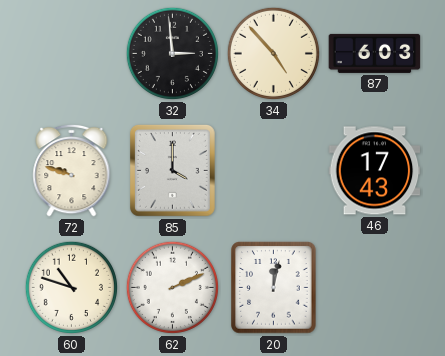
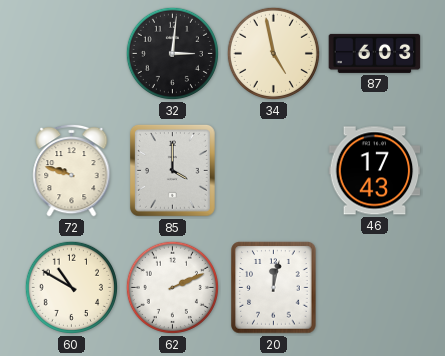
32: 2:59 -> 3:01 (172, 53)
34: 4:53 -> 4:58 (273, 53)
60: 10:48 -> 10:50 (71, 287)
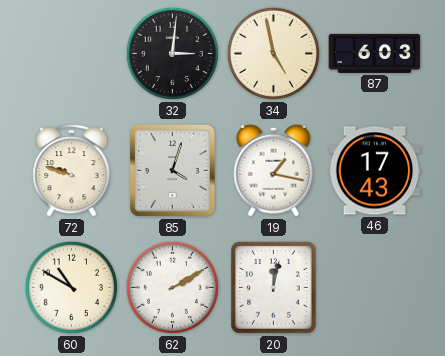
85: 4:00 -> 4:03 (172, 171)
19: none -> 1:17 (274, 170)
62: 2:11 -> 2:10 (172, 287)
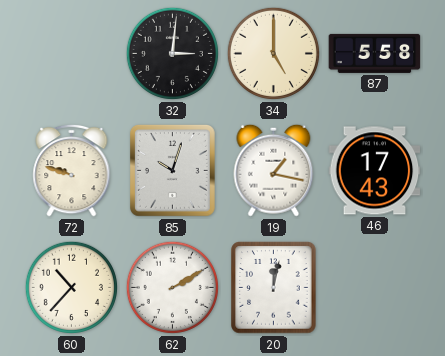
34: 4:58 -> 5:00 (273, 53)
87: 6:03 -> 5:58 (375, 53)
85: 4:03 -> 10:03 (172, 171)
60: 10:50 -> 10:37 (71, 287)
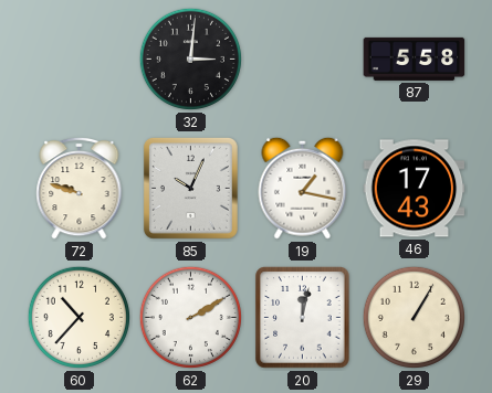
34: 5:00 -> none (273, 53)
85: 10:03 -> 10:04 (190, 189)
29: none -> 1:05 (414, 317)
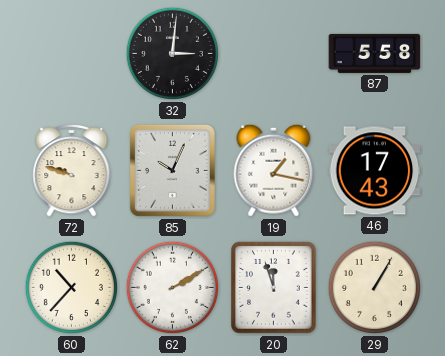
20: 12:02 -> 11:57 (274, 288)
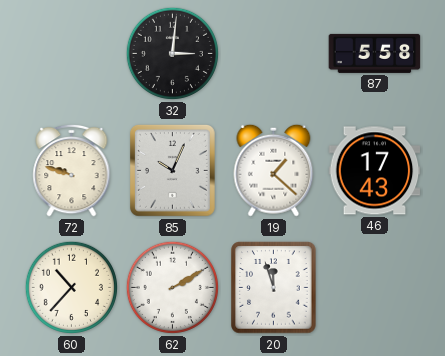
19: 1:17 -> 1:22 (274, 170)
29: 1:05 -> none (374, 287)
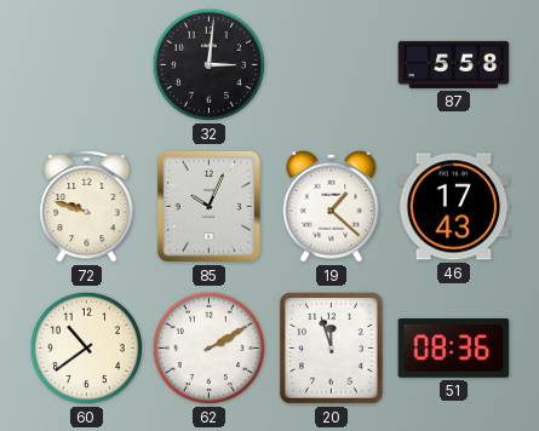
60: 10:37 -> 10:39 (86, 347)
51: none -> 08:36 (454, 349)
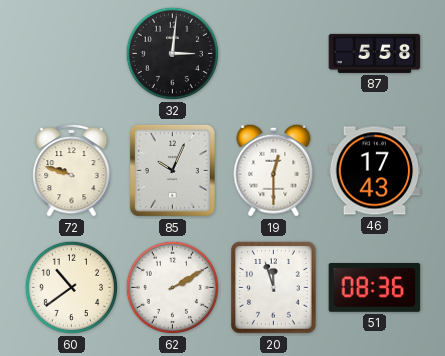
19: 1:22 -> 12:30 (274, 170)
